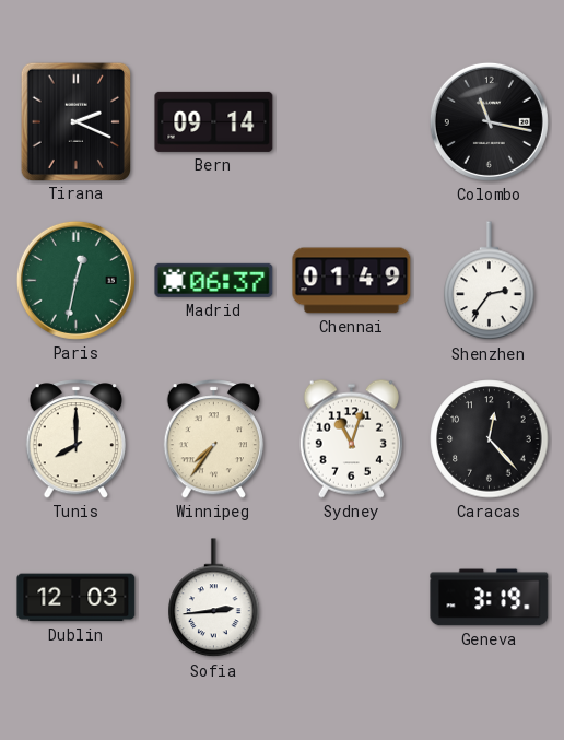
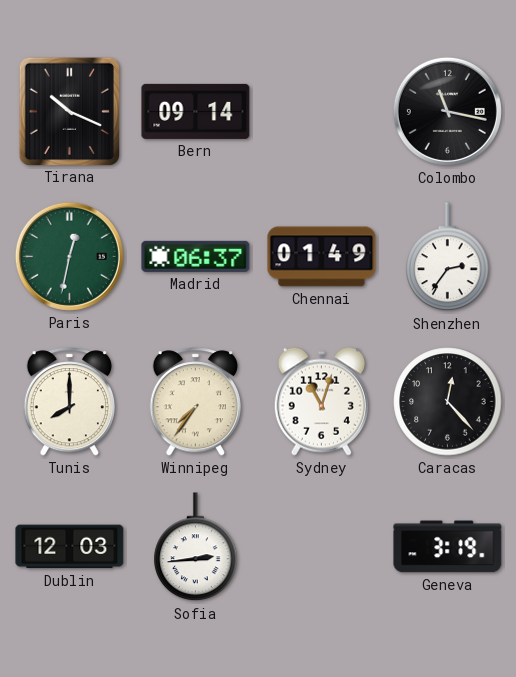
Tirana: 2:19 -> 10:19 (69, 111)
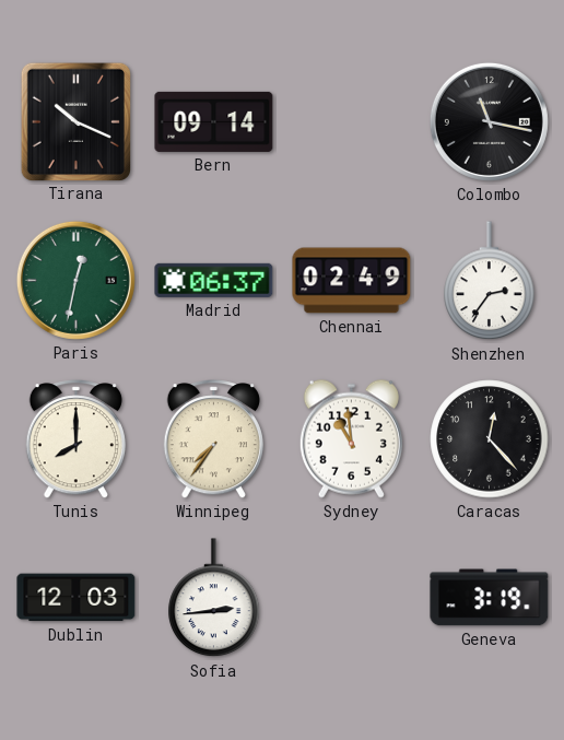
Chennai: 01:49 -> 02:49 (352, 281)
Sydney: 11:03 -> 10:59 (351, 438)
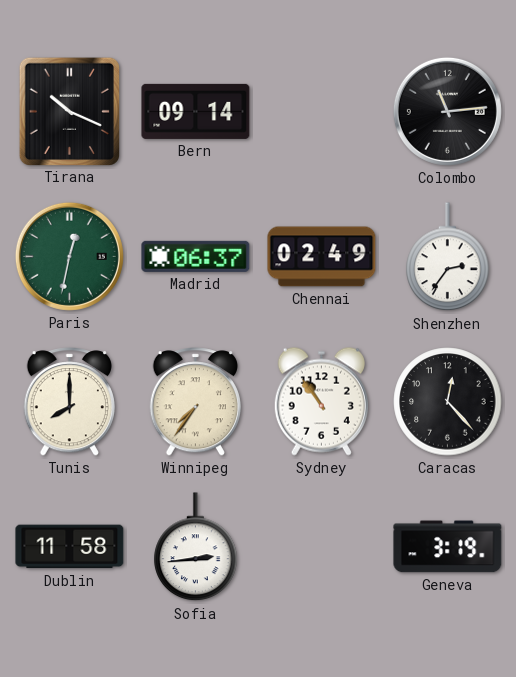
Colombo: 11:17 -> 11:14 (447, 111)
Sydney: 10:59 -> 10:54 (321, 401)
Dublin: 12:03 -> 11:58 (70, 547)
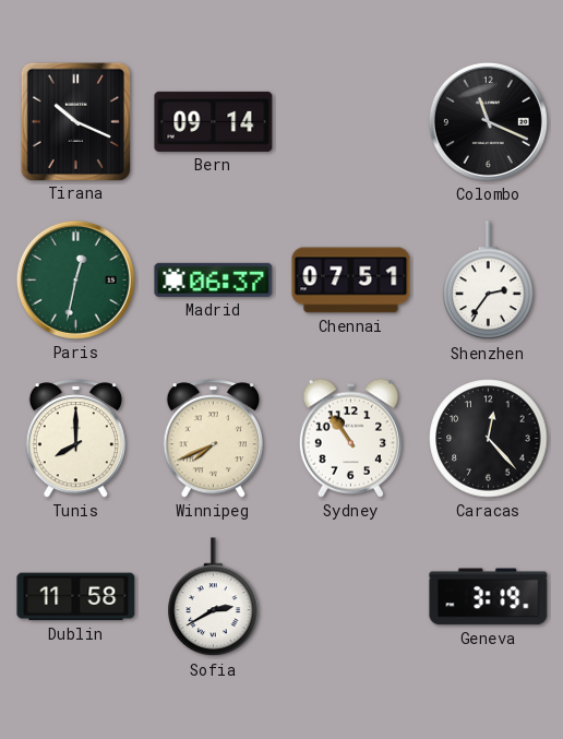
Colombo: 11:14 -> 11:19 (488, 121)
Chennai: 02:49 -> 07:51 (351, 281)
Winnipeg: 7:36 -> 7:41 (213, 439)
Sofia: 2:44 -> 2:40 (214, 597)
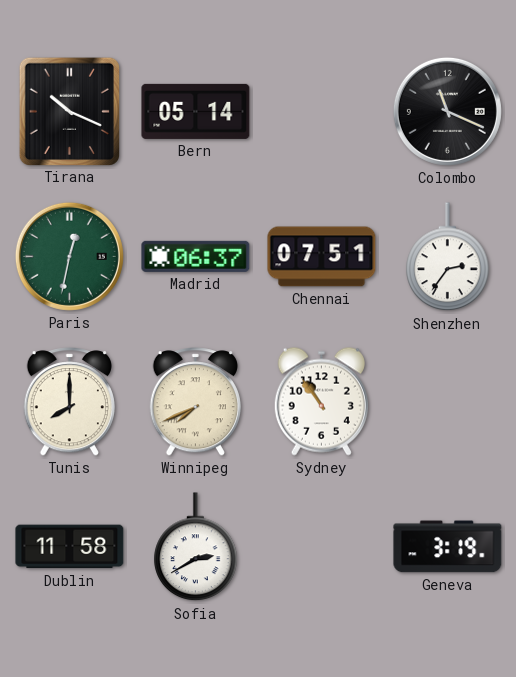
Bern: 09:14 -> 05:14 (196, 111)
Caracas: 12:23 -> none (489, 439)
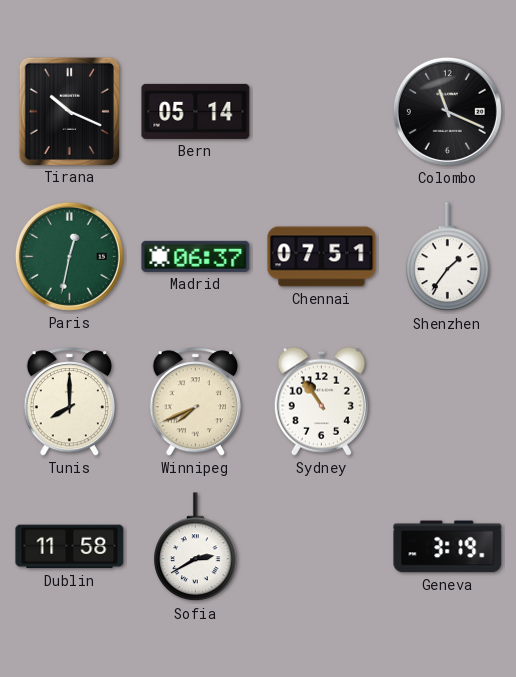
Shenzhen: 2:36 -> 1:36 (448, 257)
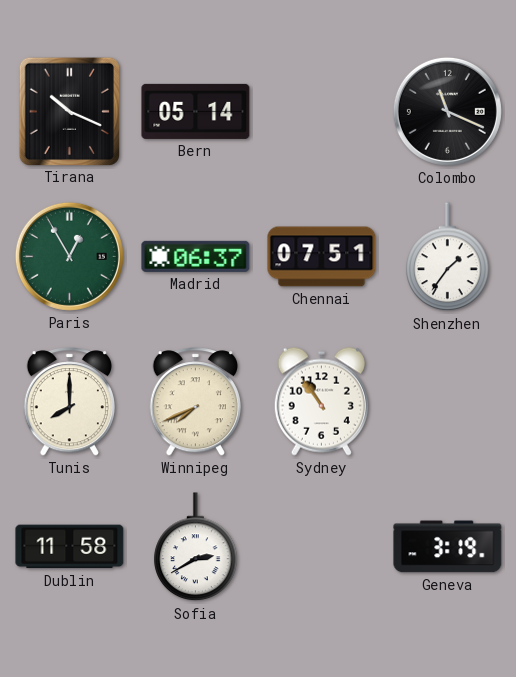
Paris: 12:32 -> 12:55 (69, 256)
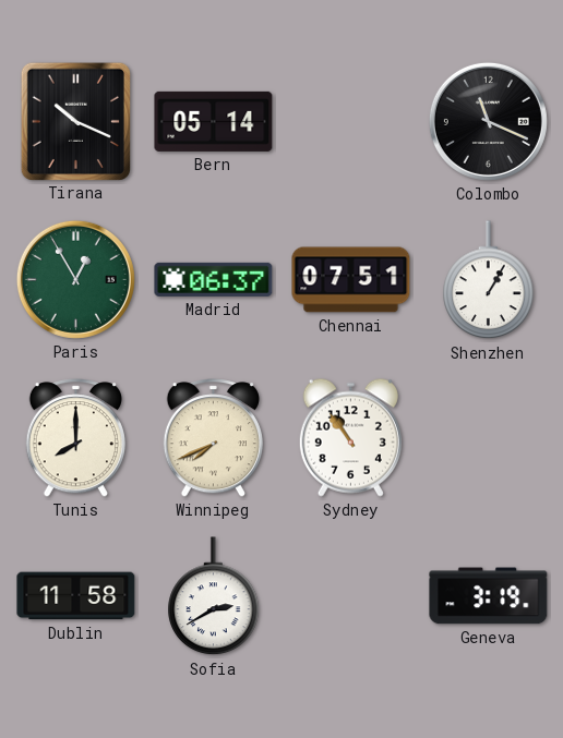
Shenzhen: 1:36 -> 1:05 (489, 280)
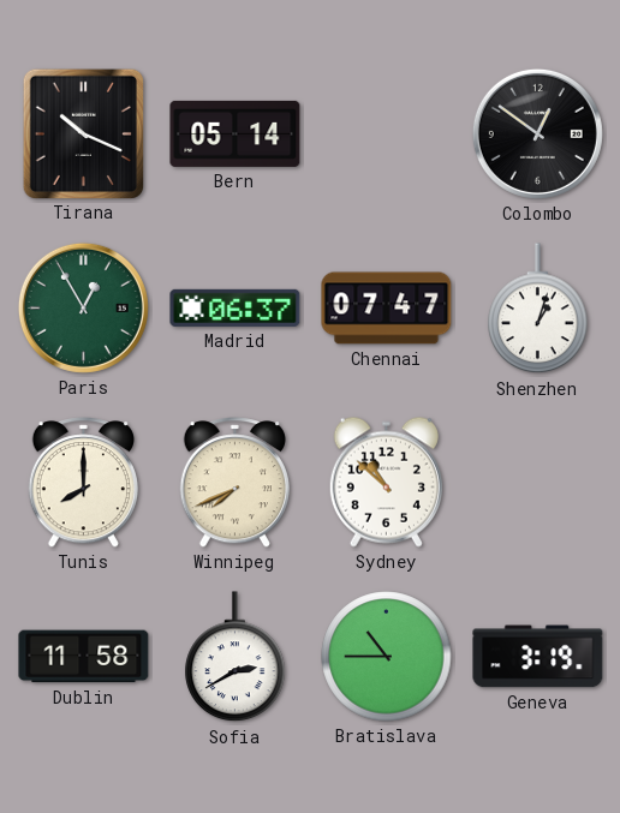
Colombo: 11:19 -> 12:51 (537, 133)
Chennai: 07:51 -> 07:47 (387, 309)
Shenzhen: 1:05 -> 1:03 (538, 309)
Sydney: 10:54 -> 10:52 (386, 482)
Bratislava: none -> 10:45 (387, 657)
